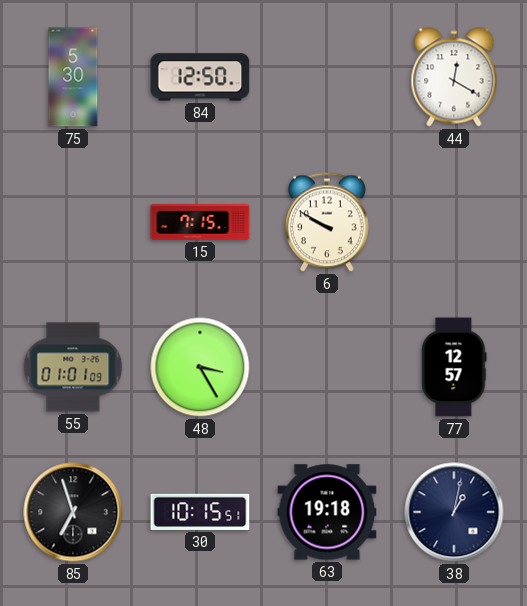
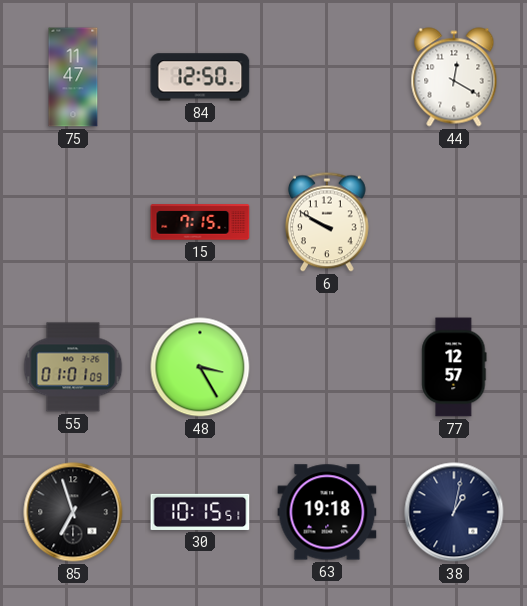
75: 5:30 -> 11:47 (73, 77)
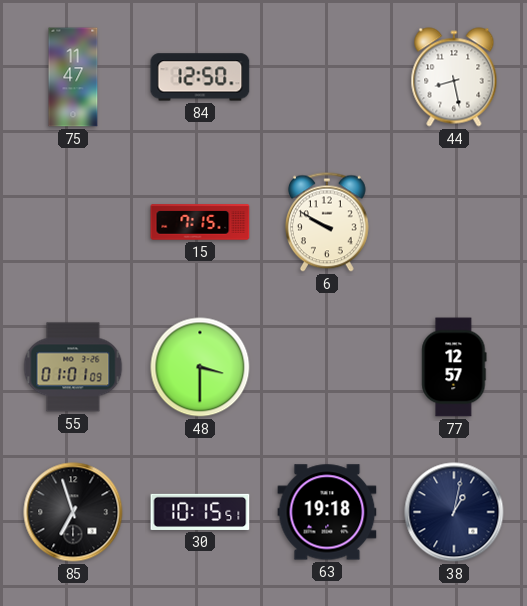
44: 12:20 -> 8:28 (454, 77)
48: 3:25 -> 3:30 (200, 367)
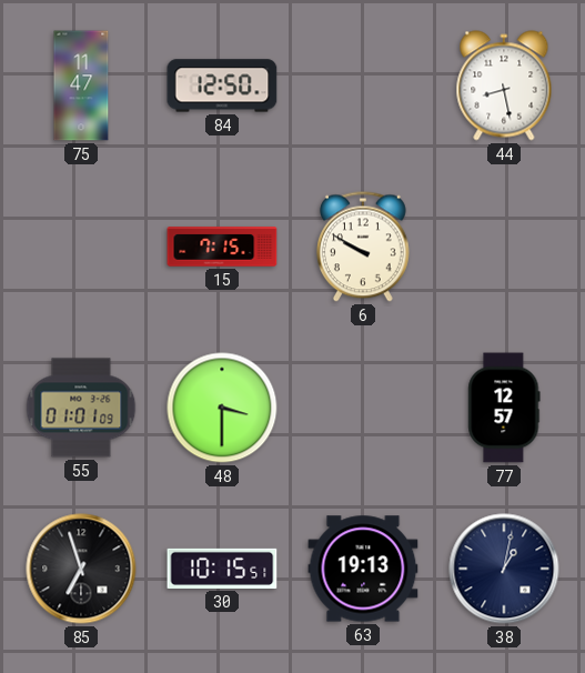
63: 19:18 -> 19:13 (363, 569)
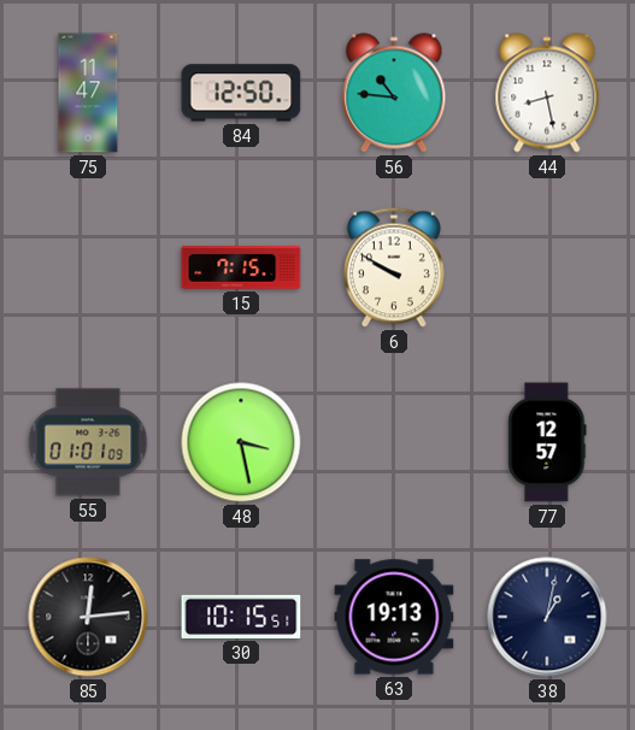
56: none -> 10:46 (394, 93)
48: 3:30 -> 3:28 (241, 442)
85: 6:57 -> 12:14 (88, 617)
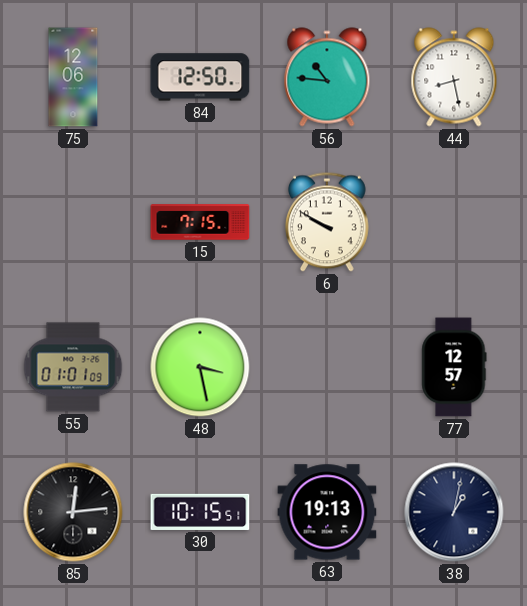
75: 11:47 -> 12:06 (73, 77)
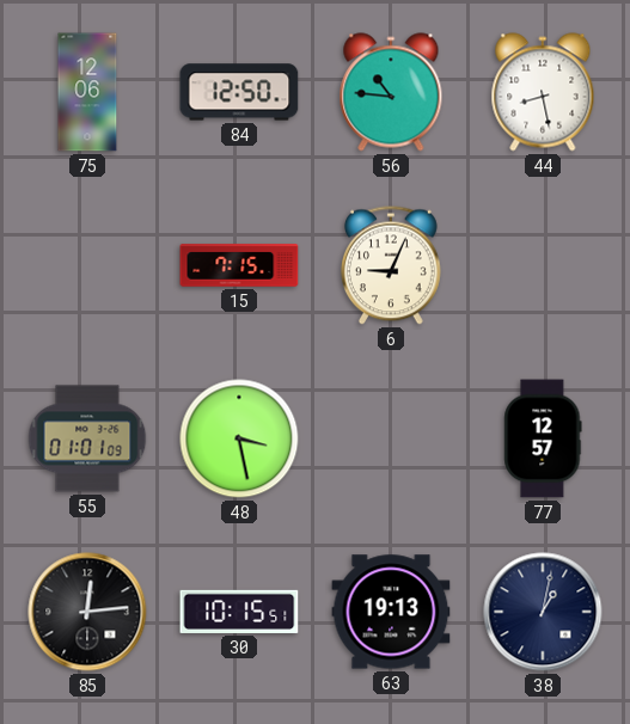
6: 9:50 -> 9:04 (391, 265)
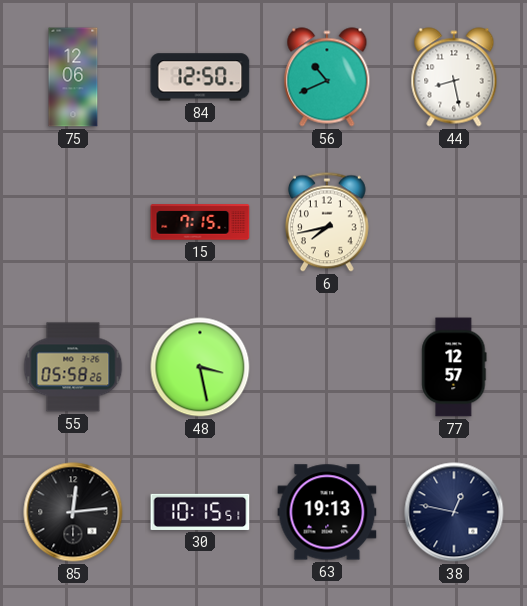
56: 10:46 -> 10:41 (327, 77)
6: 9:04 -> 7:43 (327, 222)
55: 01:01 -> 05:58 (73, 367)
38: 1:02 -> 12:47 (454, 512)
